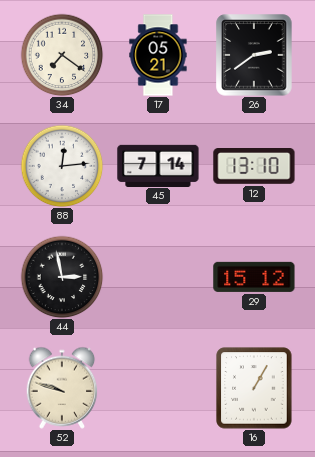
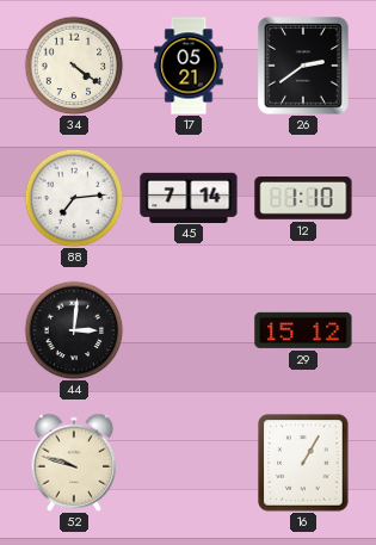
34: 7:21 -> 4:21 (74, 66)
88: 12:14 -> 7:14 (74, 198)
12: 13:10 -> 1:10 (303, 199)
44: 2:58 -> 3:01 (74, 330)
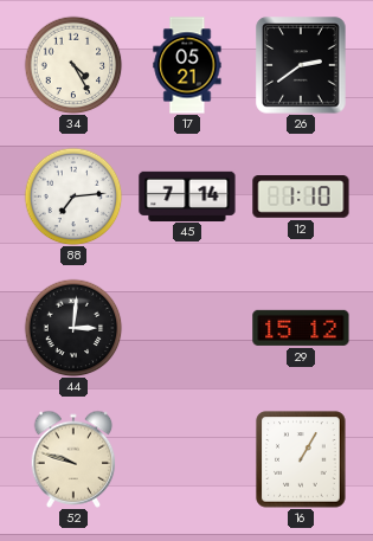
34: 4:21 -> 4:25 (73, 65)
